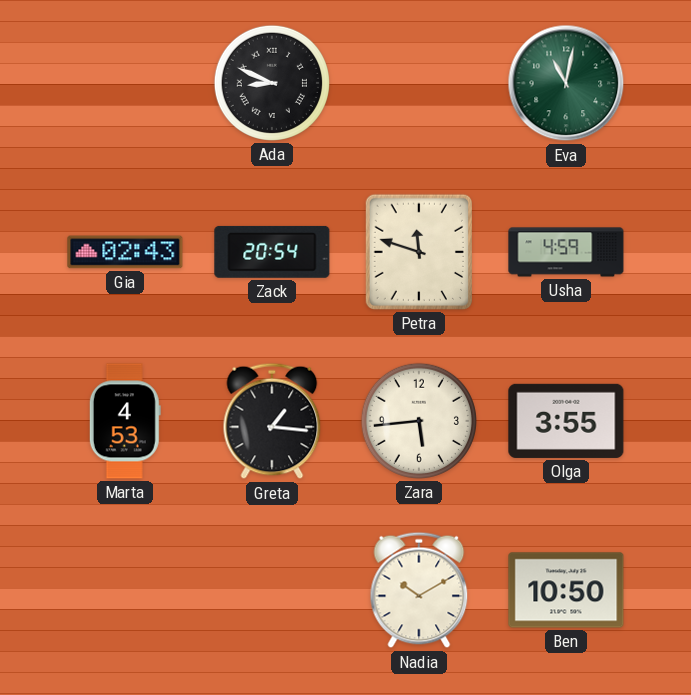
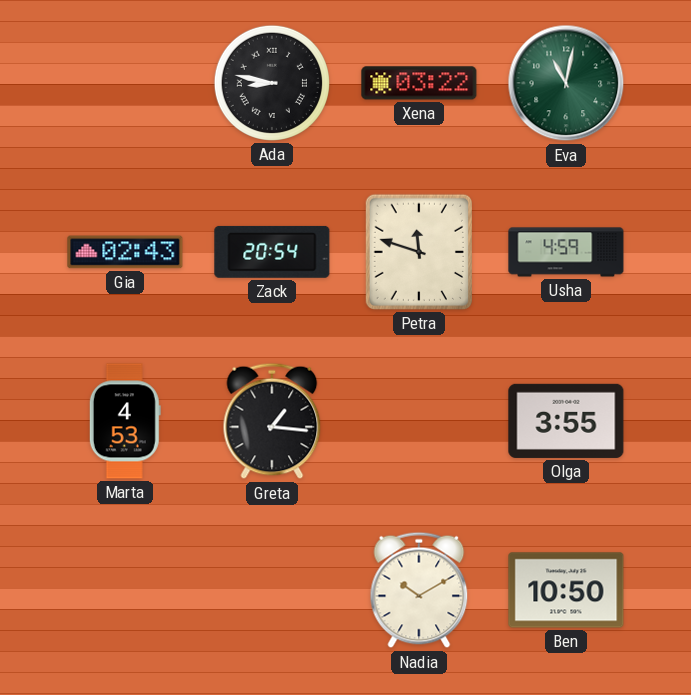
Ada: 8:49 -> 8:47 (272, 83)
Xena: none -> 03:22 (419, 83)
Zara: 5:44 -> none (419, 421)
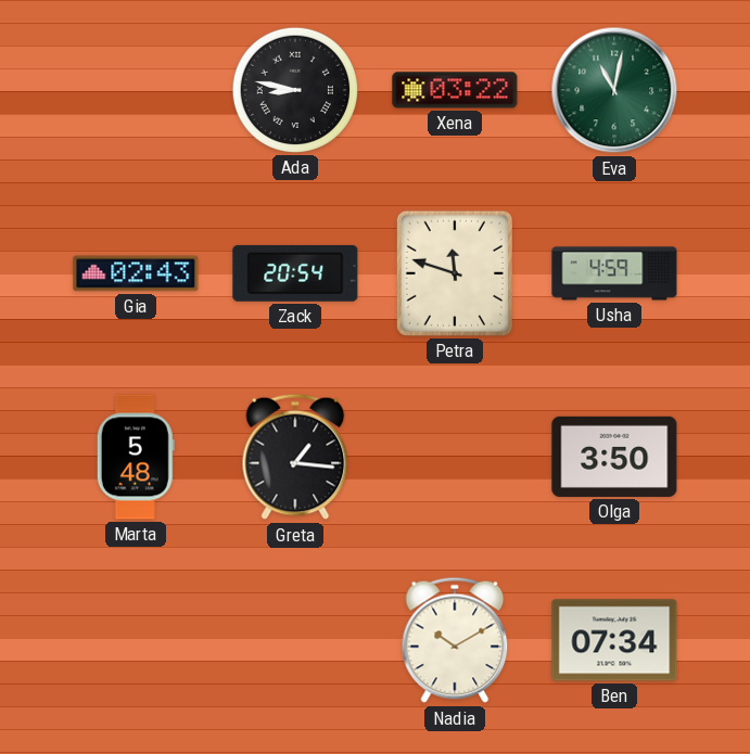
Marta: 4:53 -> 5:48 (136, 457)
Olga: 3:55 -> 3:50 (614, 457)
Ben: 10:50 -> 07:34 (614, 640)
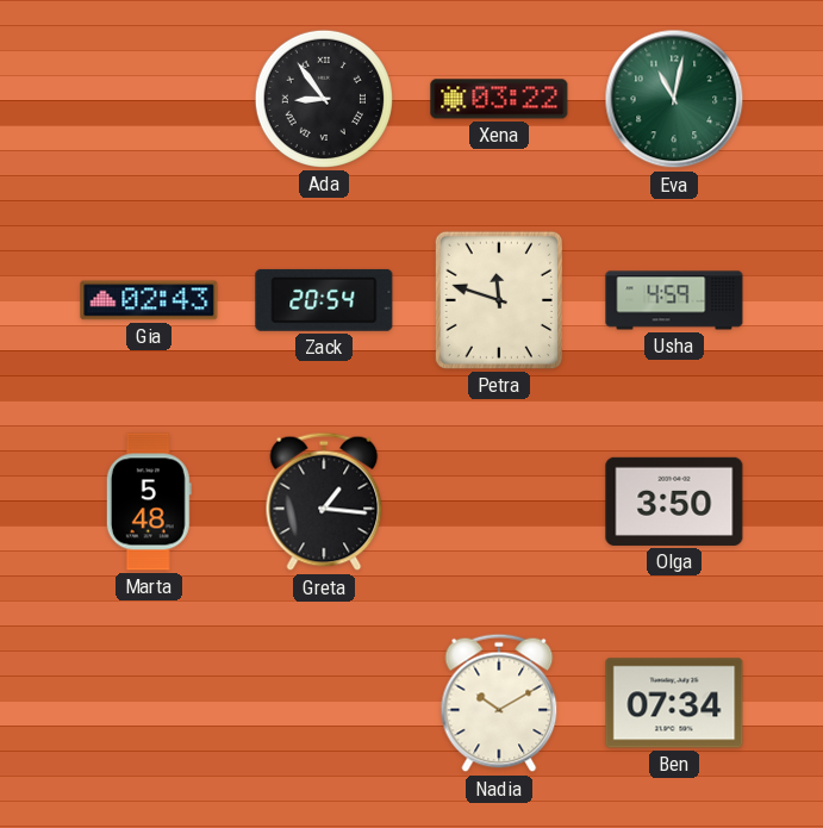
Ada: 8:47 -> 8:54 (324, 99)
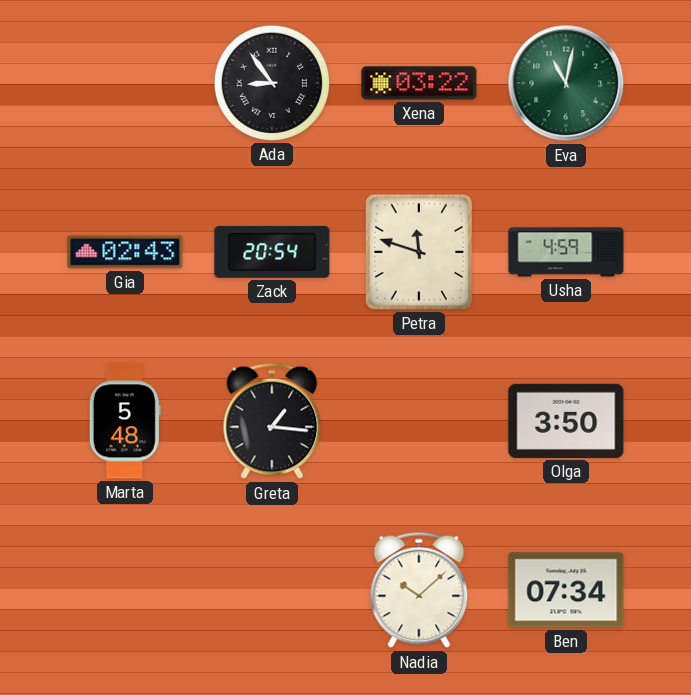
Nadia: 10:10 -> 10:08 (419, 590)
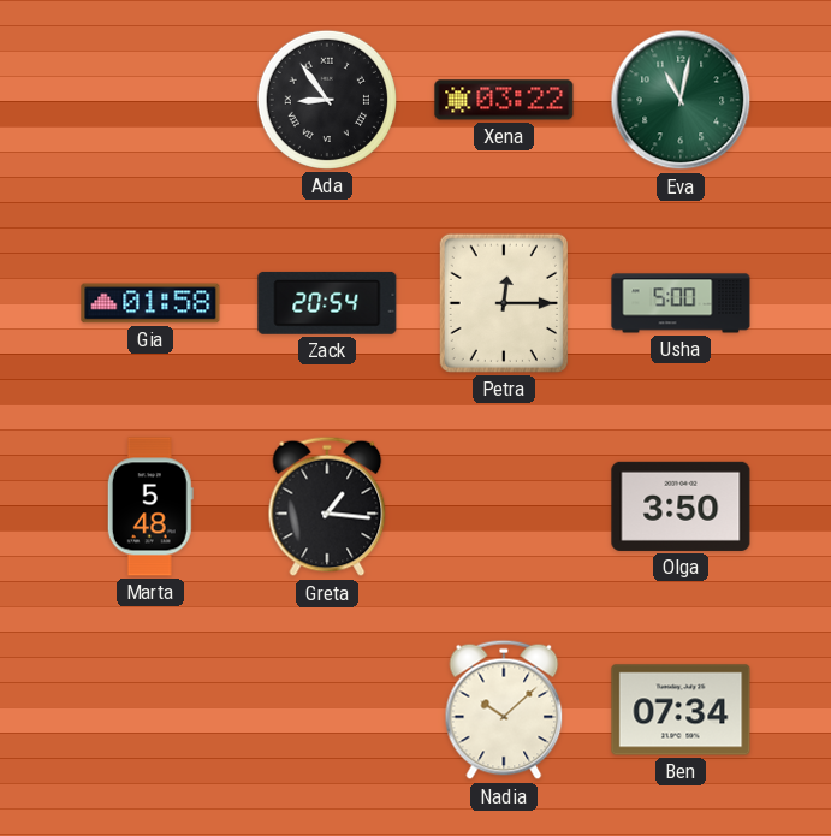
Gia: 02:43 -> 01:58 (150, 303)
Petra: 11:48 -> 12:15 (504, 303)
Usha: 4:59 -> 5:00 (681, 303)
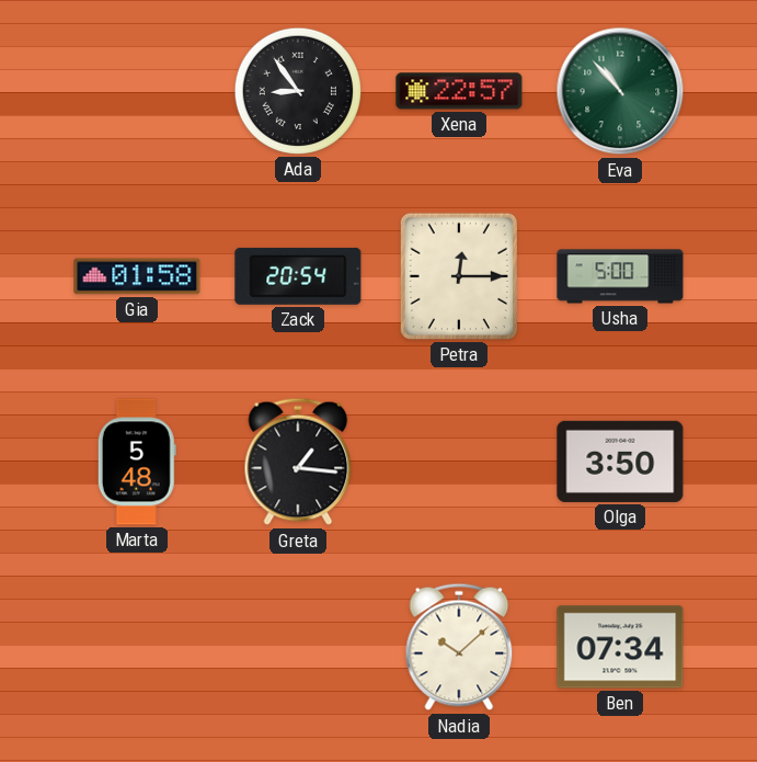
Xena: 03:22 -> 22:57 (459, 91)
Eva: 11:02 -> 10:53 (620, 91)
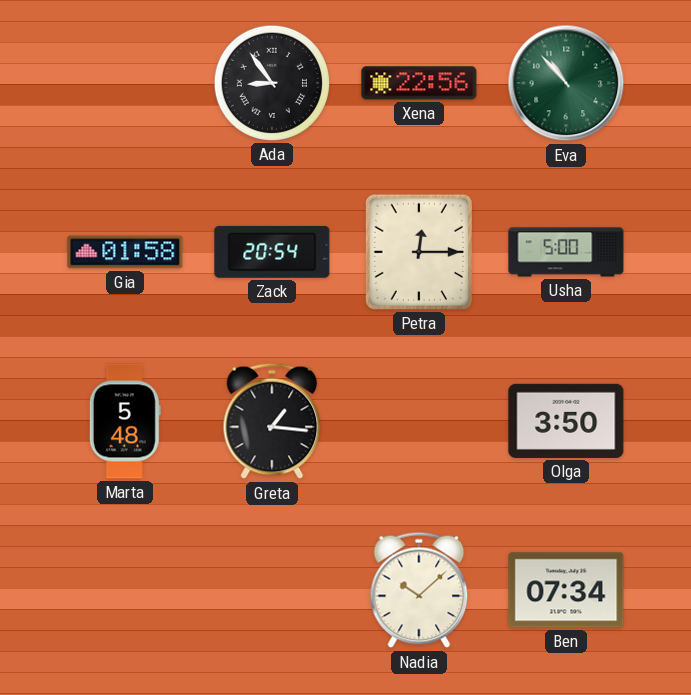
Xena: 22:57 -> 22:56 (419, 83)
